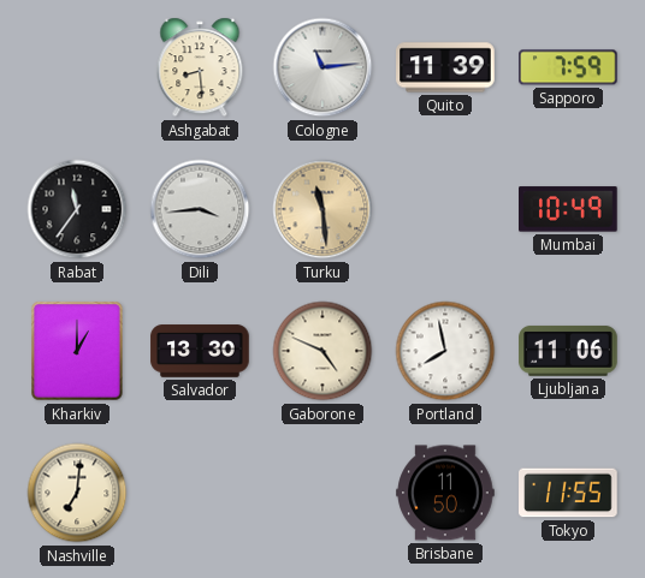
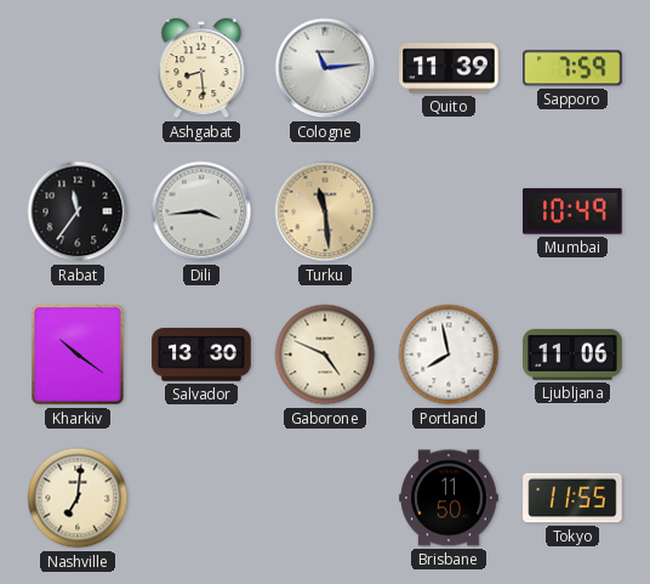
Kharkiv: 1:00 -> 10:21 (78, 355)
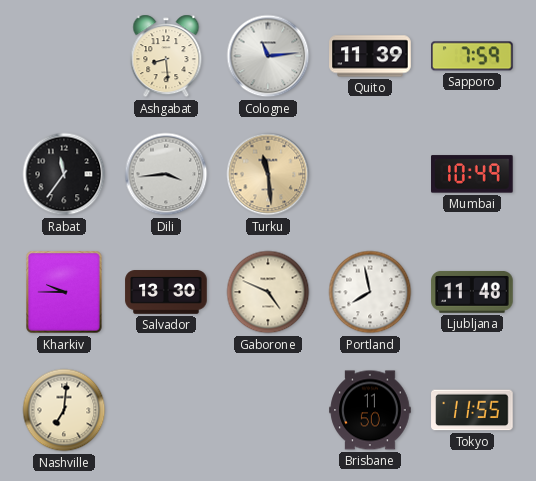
Kharkiv: 10:21 -> 9:45 (64, 292)
Ljubljana: 11:06 -> 11:48 (472, 292)
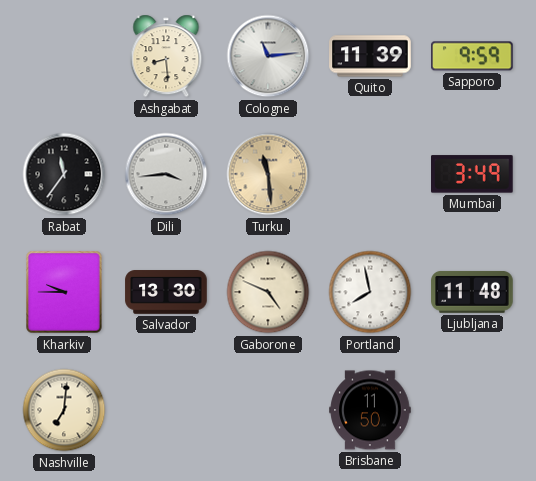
Sapporo: 7:59 -> 9:59 (473, 56)
Mumbai: 10:49 -> 3:49 (473, 174)
Tokyo: 11:55 -> none (472, 410)
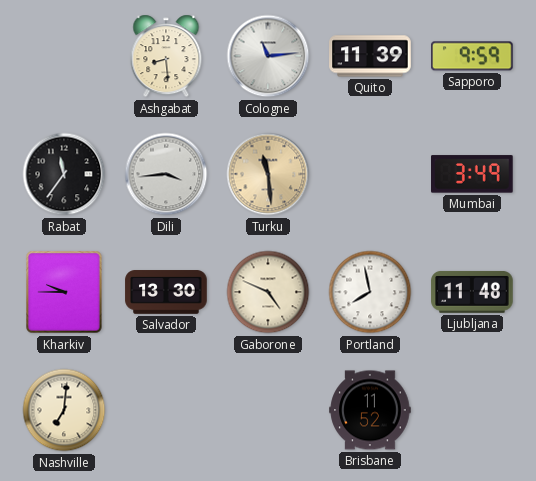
Brisbane: 11:50 -> 11:52 (370, 410)
